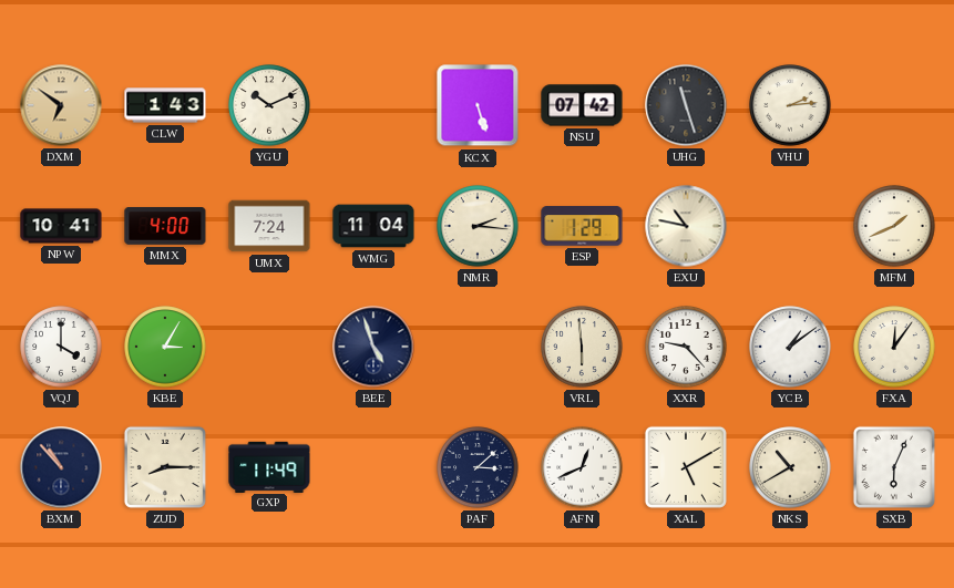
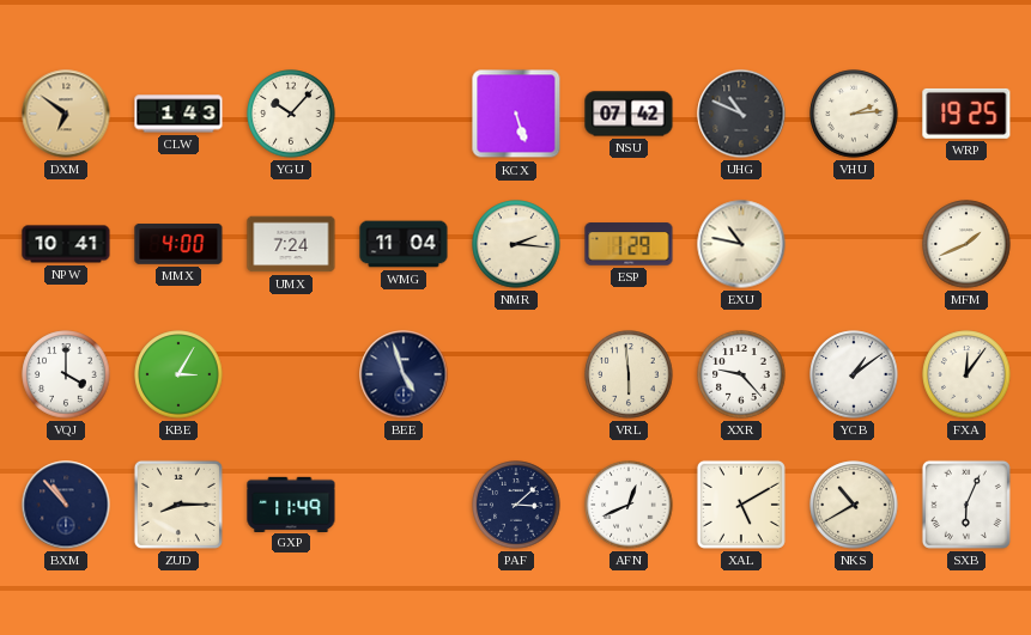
YGU: 10:11 -> 10:07 (291, 114)
UHG: 11:27 -> 10:49 (741, 114)
WRP: none -> 19:25 (966, 114)
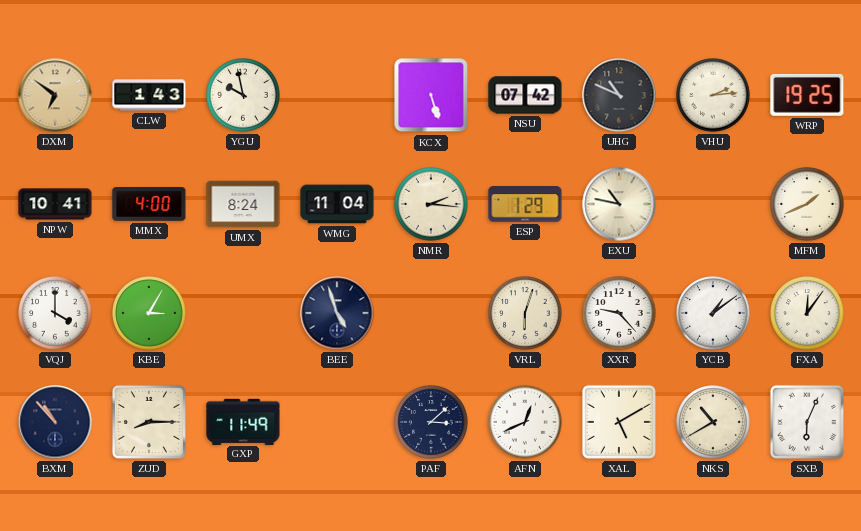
YGU: 10:07 -> 9:58 (243, 95)
UMX: 7:24 -> 8:24 (243, 204)
VRL: 5:59 -> 6:03 (525, 313)
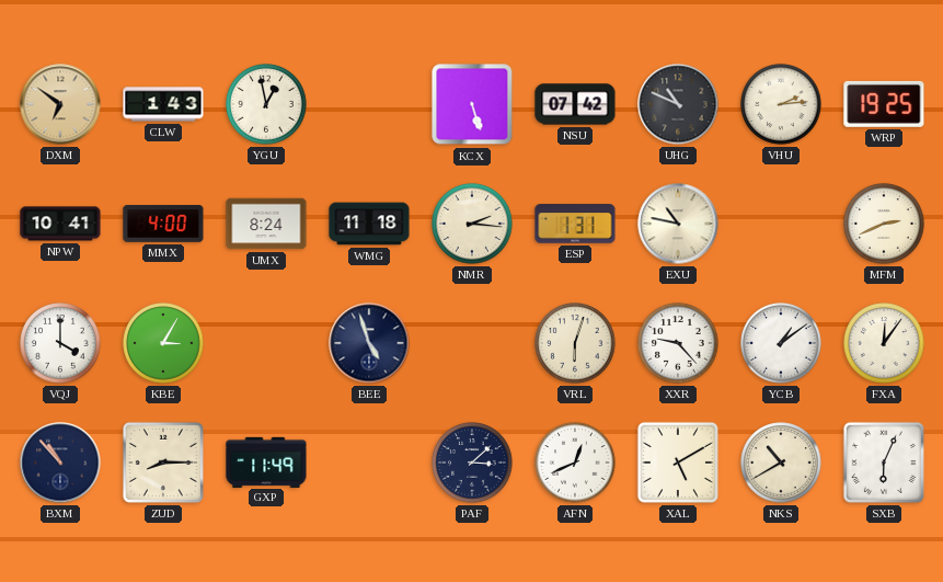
YGU: 9:58 -> 12:58 (266, 104)
WMG: 11:04 -> 11:18 (369, 224)
ESP: 1:29 -> 1:31 (575, 224)
MFM: 1:41 -> 2:41 (884, 224)
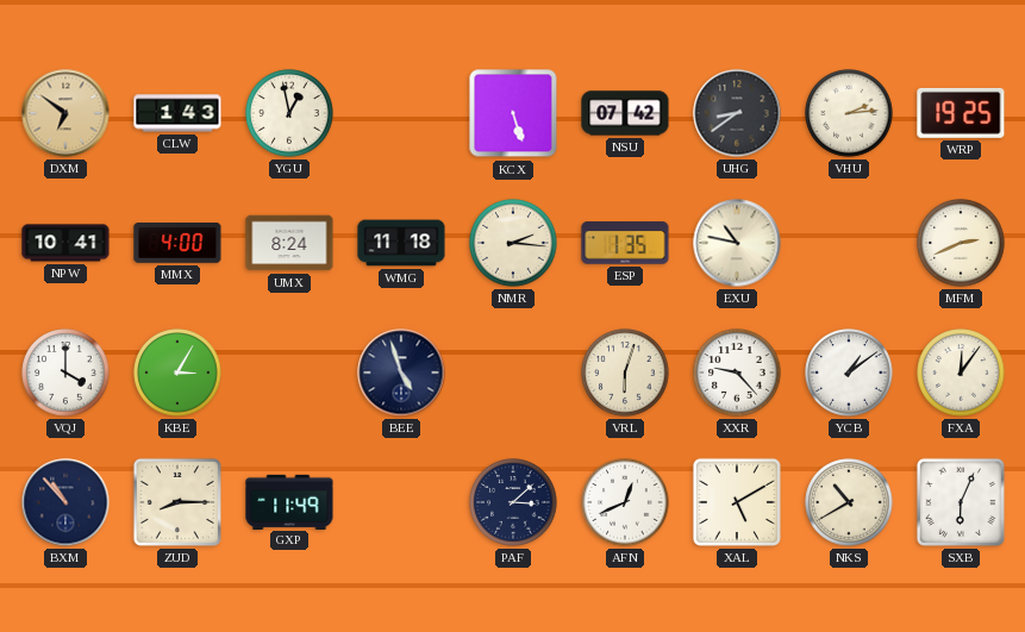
UHG: 10:49 -> 8:39 (737, 113)
ESP: 1:31 -> 1:35 (625, 243)
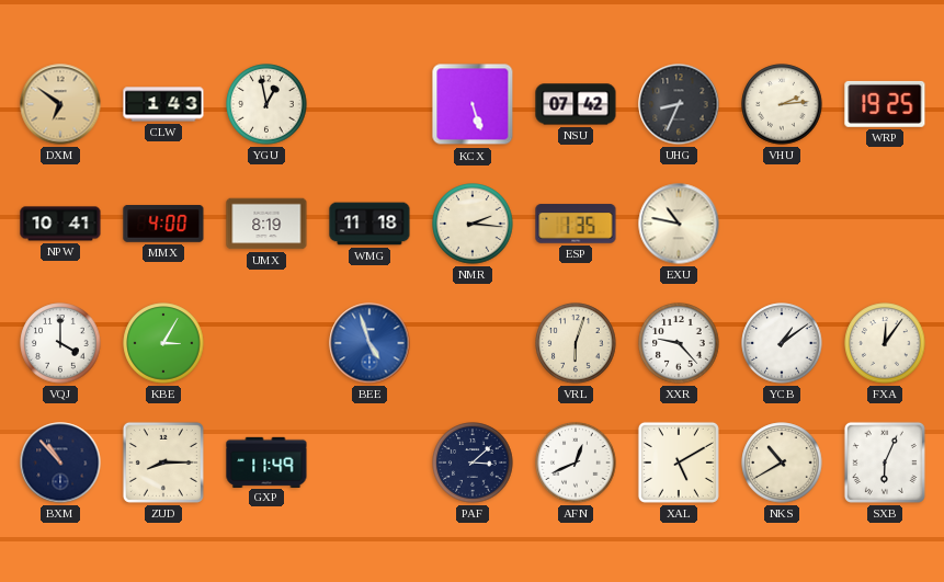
UHG: 8:39 -> 8:34 (679, 104)
UMX: 8:24 -> 8:19 (266, 224)
MFM: 2:41 -> none (961, 243)
BEE dial: navy -> blue (369, 343)
